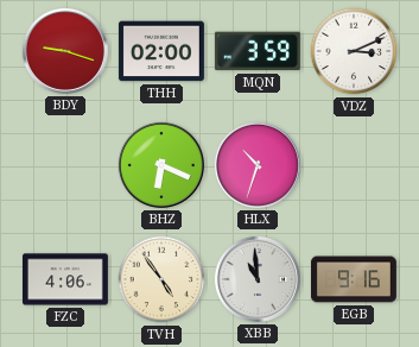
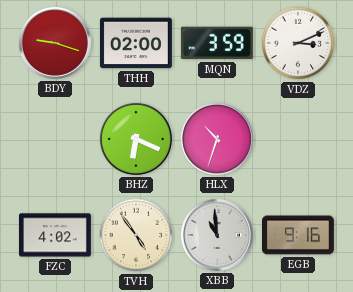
FZC: 4:06 -> 4:02 (55, 235)
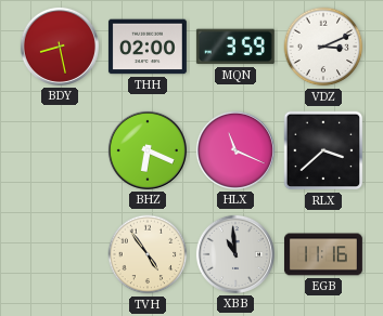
BDY: 9:18 -> 8:28 (60, 47)
HLX: 10:33 -> 11:19 (235, 150)
RLX: none -> 3:38 (323, 150)
FZC: 4:02 -> none (55, 235)
EGB: 9:16 -> 11:16 (323, 254)
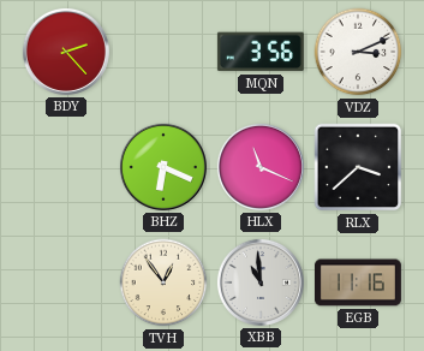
BDY: 8:28 -> 2:23 (66, 52)
THH: 02:00 -> none (148, 47)
MQN: 3:59 -> 3:56 (261, 52)
TVH: 4:54 -> 12:54 (163, 282)
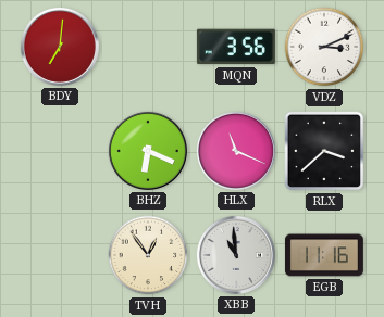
BDY: 2:23 -> 7:01 (60, 47)
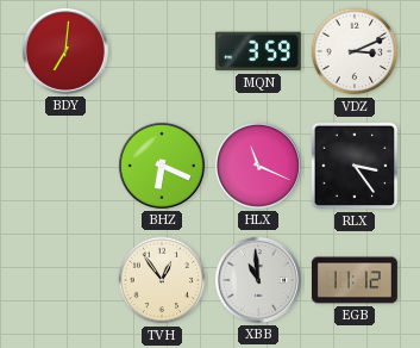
MQN: 3:56 -> 3:59 (258, 51)
RLX: 3:38 -> 3:24 (355, 166)
EGB: 11:16 -> 11:12 (355, 280)
